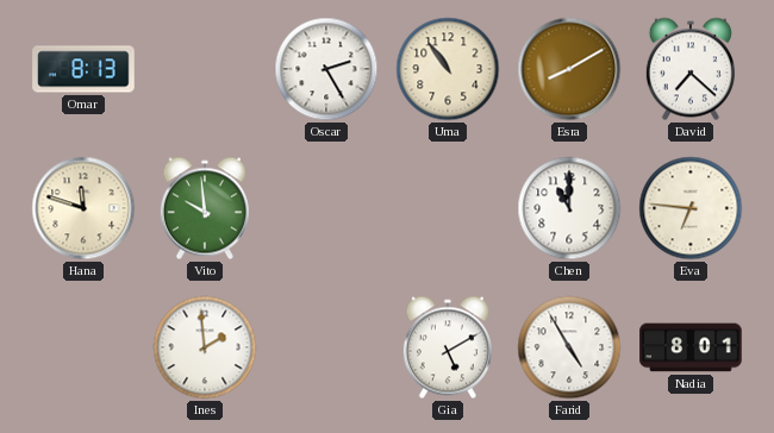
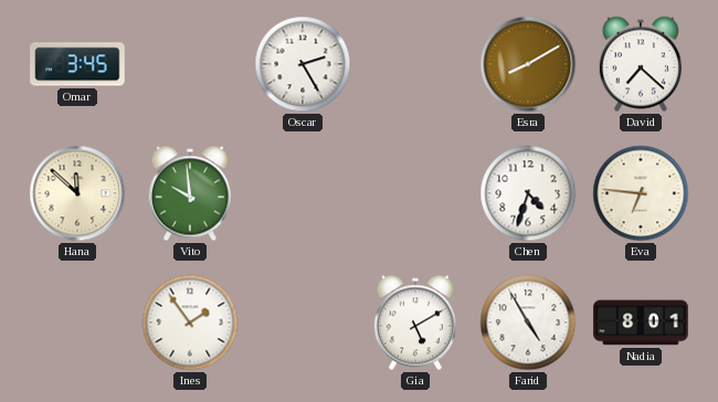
Omar: 8:13 -> 3:45 (77, 64)
Uma: 10:54 -> none (448, 69)
Hana: 11:48 -> 11:52 (77, 193)
Chen: 11:00 -> 4:33 (528, 193)
Ines: 1:59 -> 1:54 (190, 322)
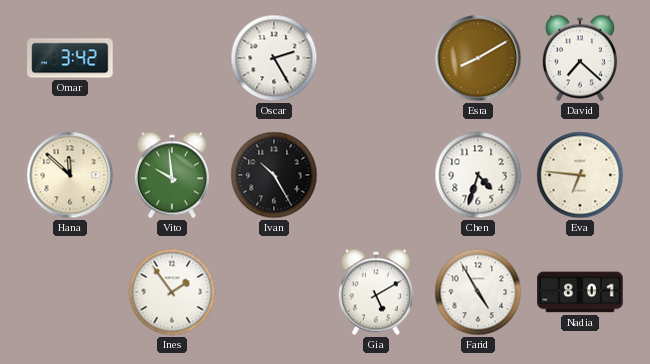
Omar: 3:45 -> 3:42 (70, 58)
Ivan: none -> 10:25 (274, 175)
